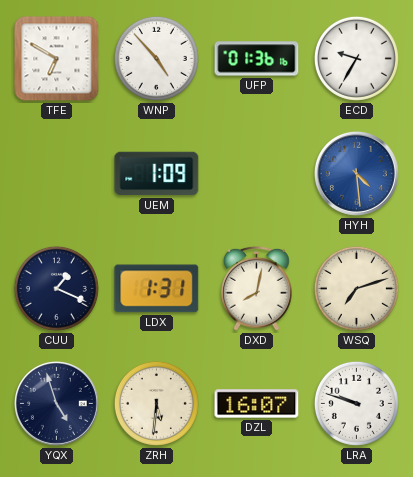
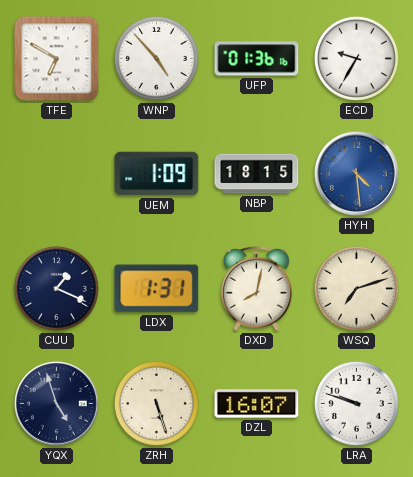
NBP: none -> 18:15 (257, 174)
ZRH: 5:31 -> 5:27 (156, 403)
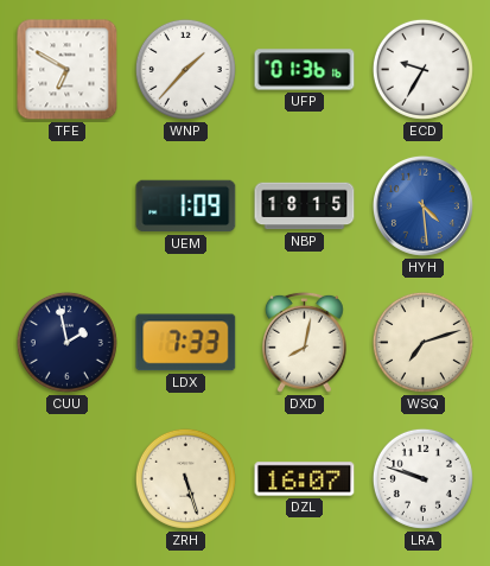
WNP: 4:53 -> 1:37 (185, 69)
CUU: 1:19 -> 1:58 (66, 342)
LDX: 1:31 -> 7:33 (186, 343)
YQX: 4:57 -> none (56, 403)
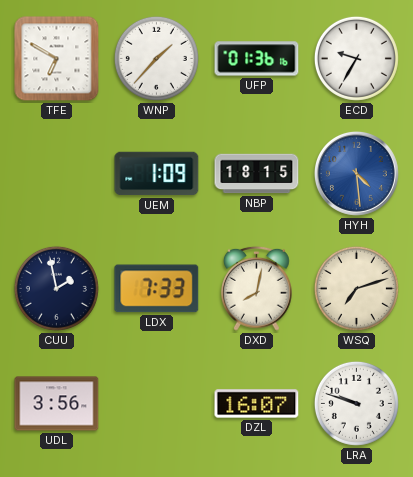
UDL: none -> 3:56 (57, 404)
ZRH: 5:27 -> none (185, 478)
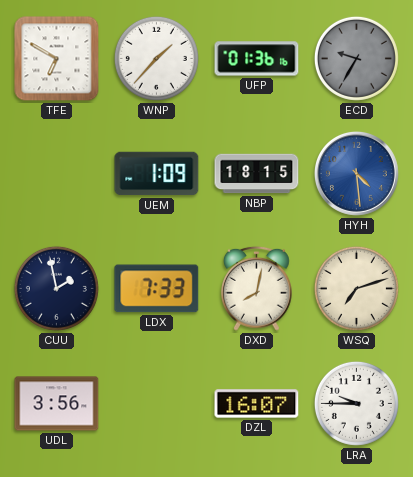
ECD dial: white -> grey (356, 58)
LRA: 9:48 -> 9:45 (356, 403)
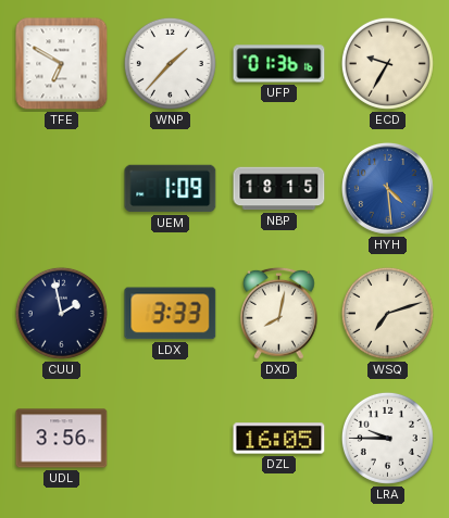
ECD dial: grey -> cream (387, 63)
LDX: 7:33 -> 3:33 (171, 314)
DZL: 16:07 -> 16:05 (279, 439)
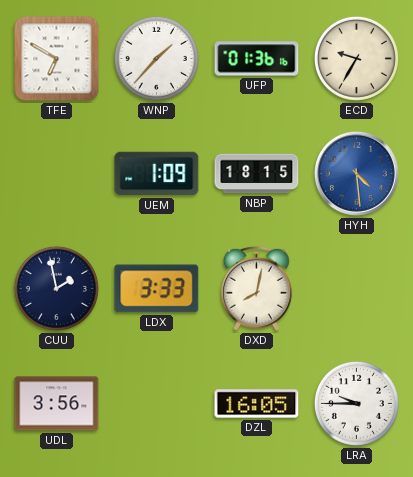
WSQ: 7:12 -> none (387, 313)
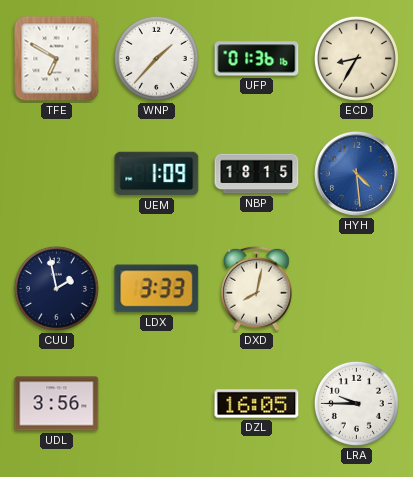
ECD: 9:35 -> 8:35 (356, 58)
